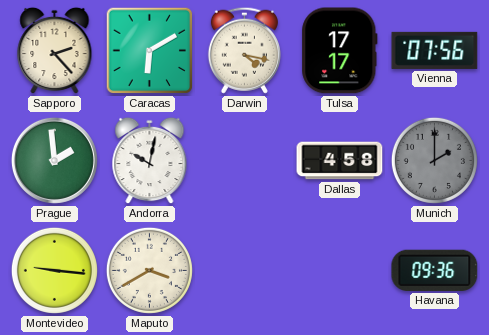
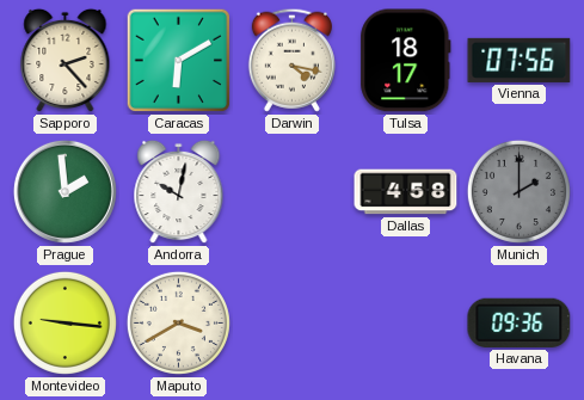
Tulsa: 17:17 -> 18:17 (406, 61)
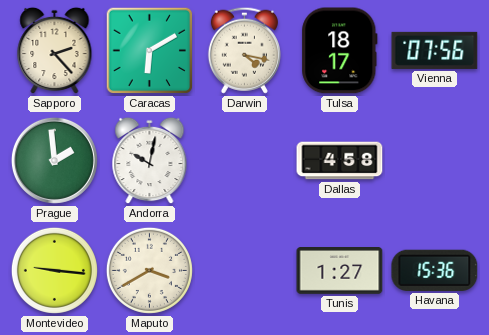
Munich: 2:00 -> none (518, 191)
Tunis: none -> 1:27 (340, 271)
Havana: 09:36 -> 15:36 (435, 270)
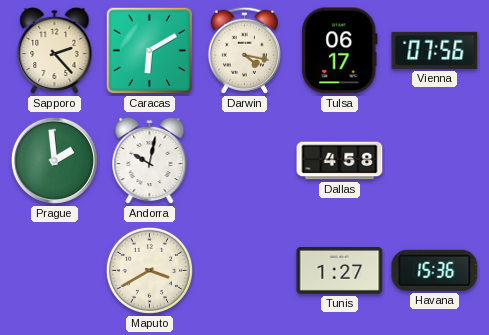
Tulsa: 18:17 -> 06:17 (340, 51)
Montevideo: 9:16 -> none (54, 270)
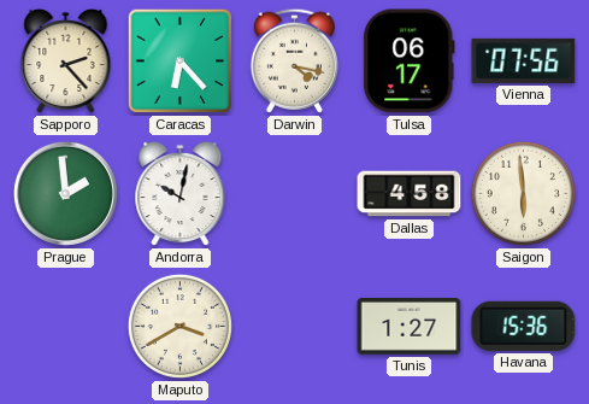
Caracas: 6:10 -> 6:23 (181, 62)
Saigon: none -> 5:59 (523, 193)
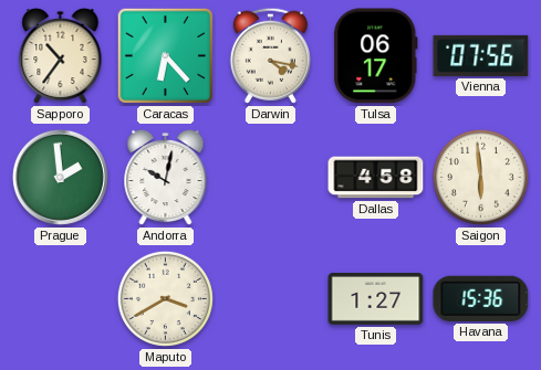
Sapporo: 2:23 -> 10:36 (61, 56)
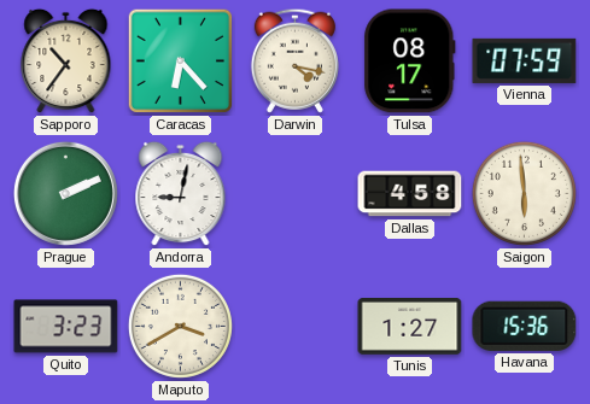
Tulsa: 06:17 -> 08:17 (410, 62)
Vienna: 07:56 -> 07:59 (525, 60)
Prague: 1:59 -> 2:11 (65, 193)
Andorra: 10:02 -> 9:02 (181, 194)
Quito: none -> 3:23 (66, 327)
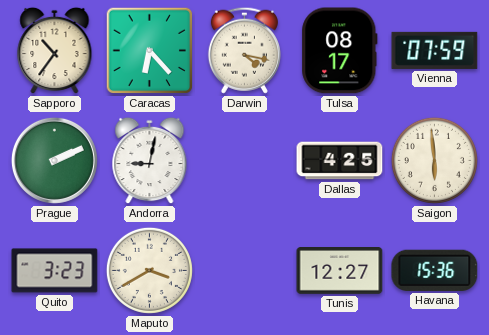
Dallas: 4:58 -> 4:25 (340, 161)
Tunis: 1:27 -> 12:27 (340, 271)
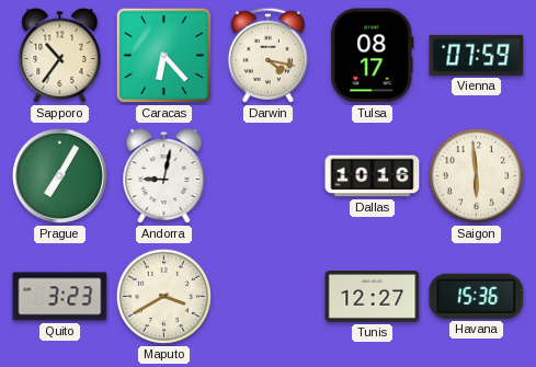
Prague: 2:11 -> 7:05 (59, 175)
Dallas: 4:25 -> 10:16 (373, 176)
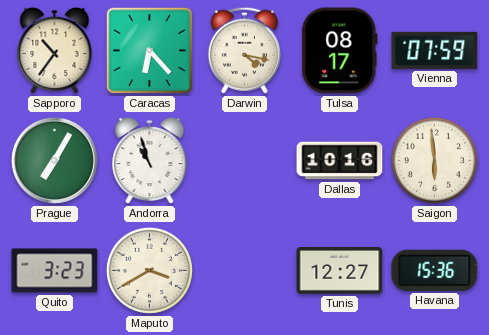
Andorra: 9:02 -> 10:57 (150, 161)
